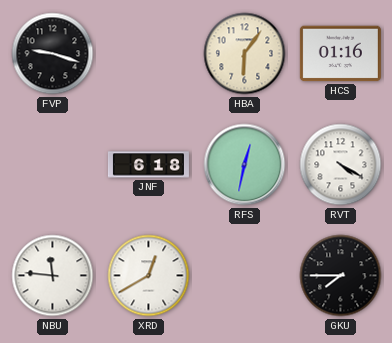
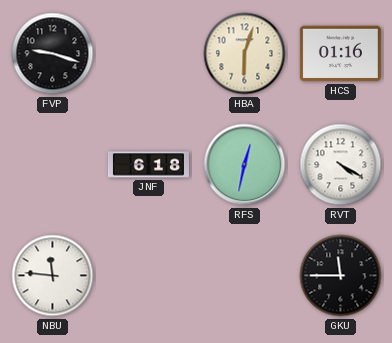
HBA: 6:06 -> 6:03 (245, 54)
XRD: 12:40 -> none (149, 276)
GKU: 7:45 -> 11:45 (341, 276)
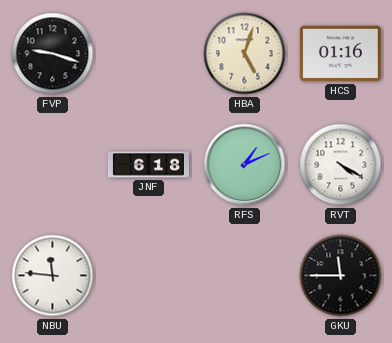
HBA: 6:03 -> 5:03 (245, 54)
RFS: 12:32 -> 1:11 (245, 165)
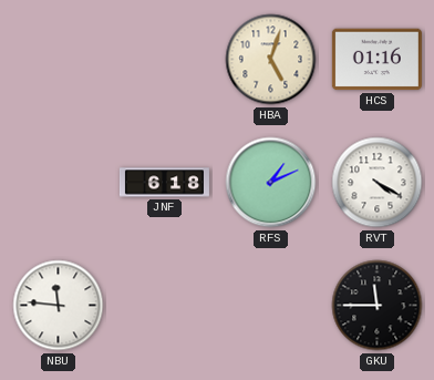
FVP: 9:18 -> none (53, 54)
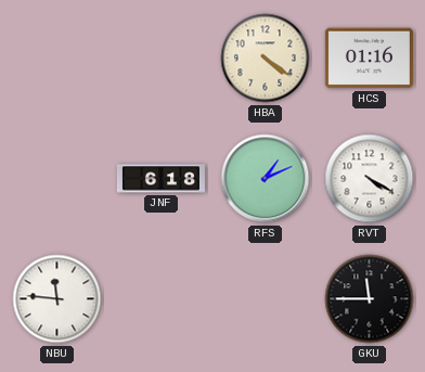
HBA: 5:03 -> 4:21 (266, 59)
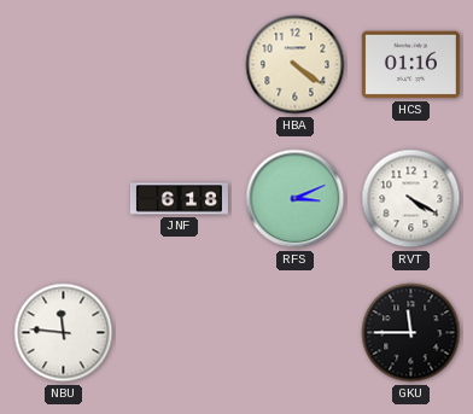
RFS: 1:11 -> 3:11 (296, 199)
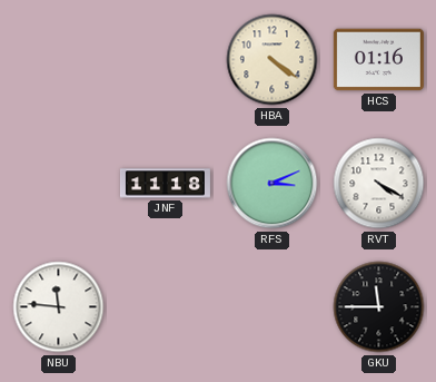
JNF: 6:18 -> 11:18 (165, 184)
